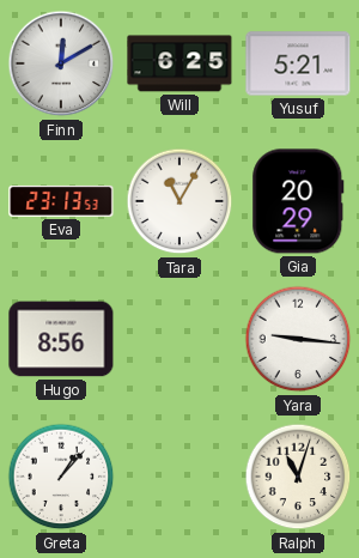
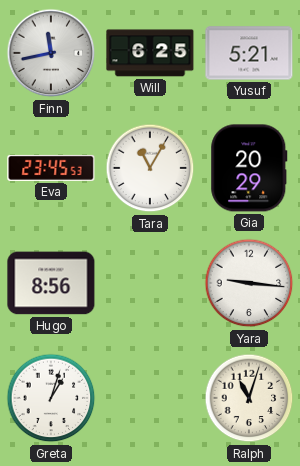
Finn: 12:10 -> 11:43 (51, 53)
Eva: 23:13 -> 23:45 (51, 168)
Greta: 1:07 -> 1:03 (51, 398)
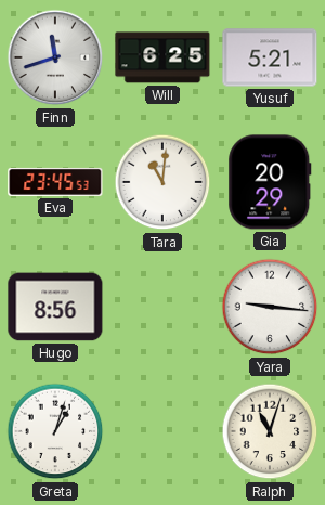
Finn: 11:43 -> 11:42 (55, 57)
Tara: 11:05 -> 11:01 (162, 182)
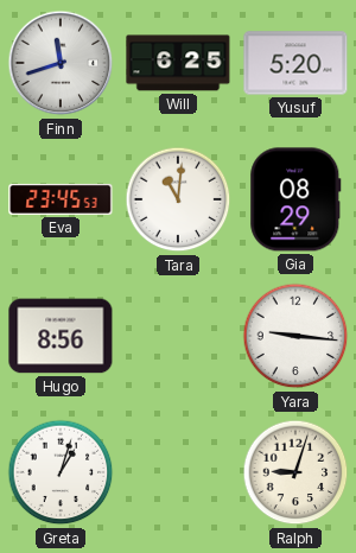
Yusuf: 5:21 -> 5:20 (295, 63)
Gia: 20:29 -> 08:29 (295, 199)
Ralph: 11:03 -> 9:03 (295, 472)
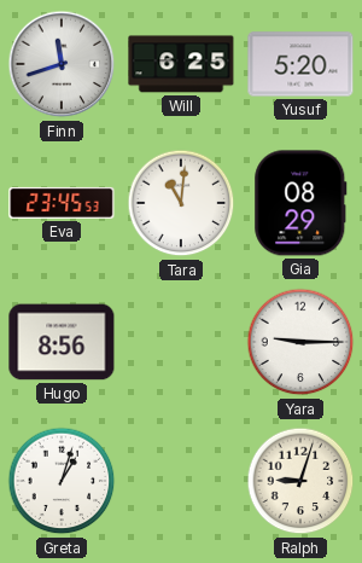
Yara: 9:16 -> 9:15 (300, 342)
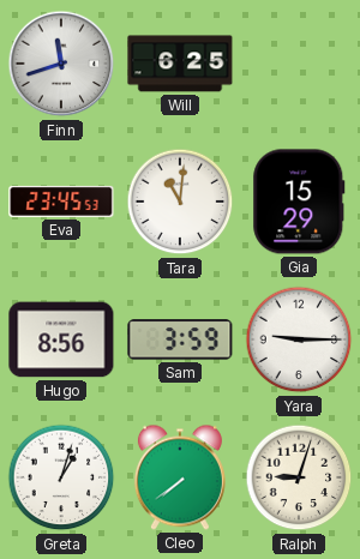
Yusuf: 5:20 -> none (300, 64)
Gia: 08:29 -> 15:29 (299, 202)
Sam: none -> 3:59 (180, 339)
Cleo: none -> 7:39 (180, 477)
